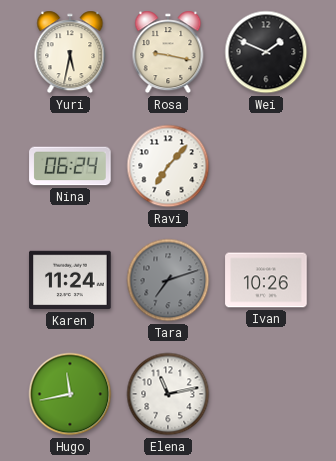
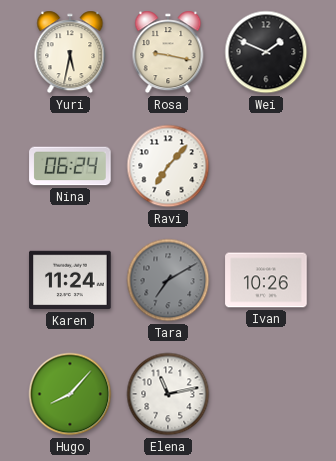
Tara: 7:12 -> 7:10 (168, 280)
Hugo: 11:43 -> 8:07 (70, 394)
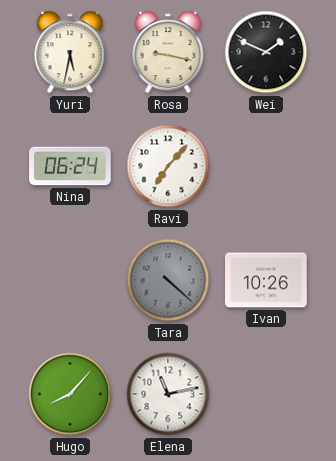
Karen: 11:24 -> none (70, 280)
Tara: 7:10 -> 4:22 (168, 280)
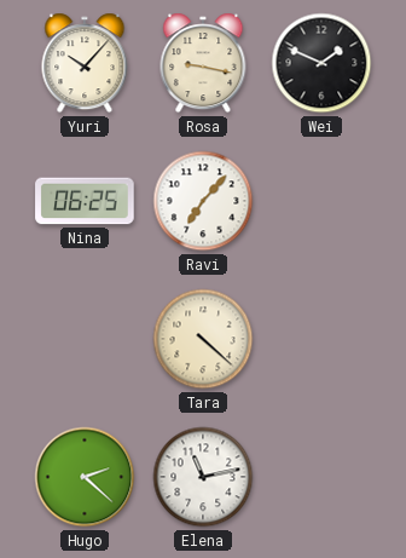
Yuri: 5:32 -> 10:07 (85, 63)
Nina: 06:24 -> 06:25 (85, 201)
Tara dial: grey -> cream (203, 339)
Ivan: 10:26 -> none (266, 280)
Hugo: 8:07 -> 2:22 (85, 477)
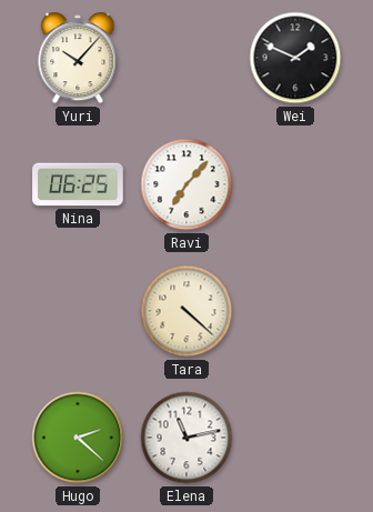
Rosa: 9:17 -> none (203, 63)
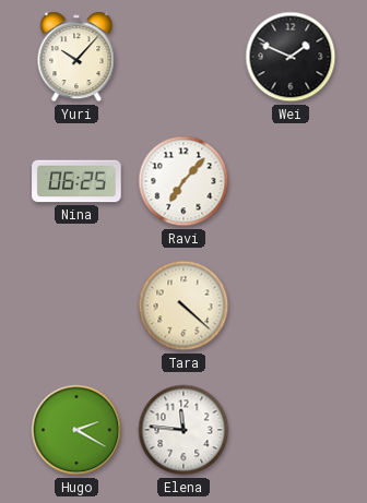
Hugo: 2:22 -> 2:20 (76, 430)
Elena: 11:13 -> 11:46 (183, 430)
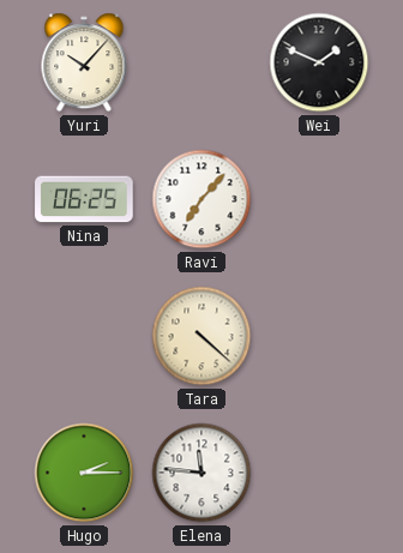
Hugo: 2:20 -> 2:15 (84, 473)
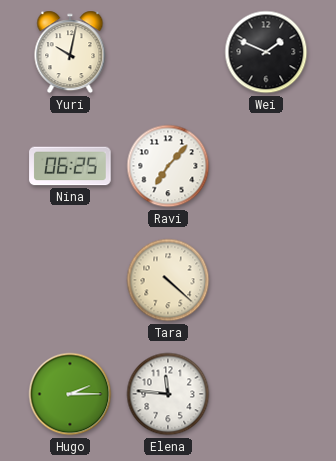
Yuri: 10:07 -> 10:02 (70, 52)
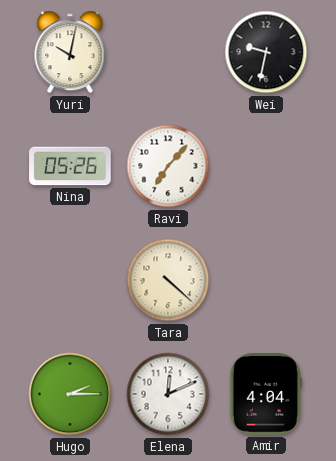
Wei: 1:49 -> 9:32 (266, 52)
Nina: 06:25 -> 05:26 (70, 166)
Elena: 11:46 -> 12:11 (168, 394)
Amir: none -> 4:04 (266, 394)
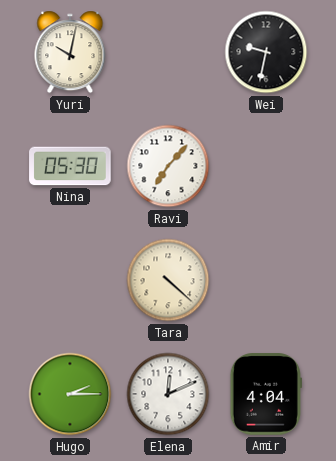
Nina: 05:26 -> 05:30 (70, 166)
